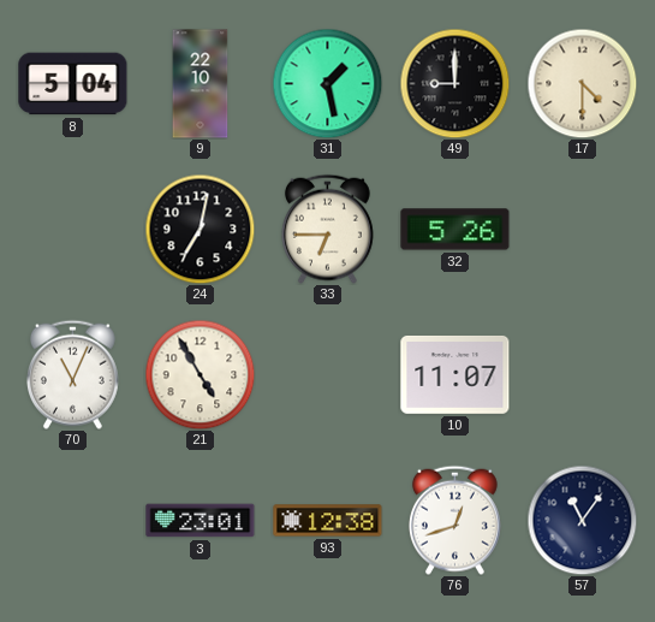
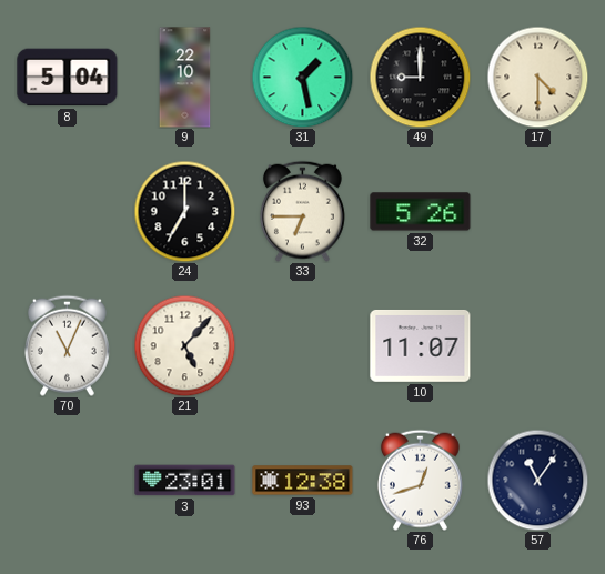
24: 7:02 -> 7:00 (184, 211)
21: 4:55 -> 5:07 (184, 345)
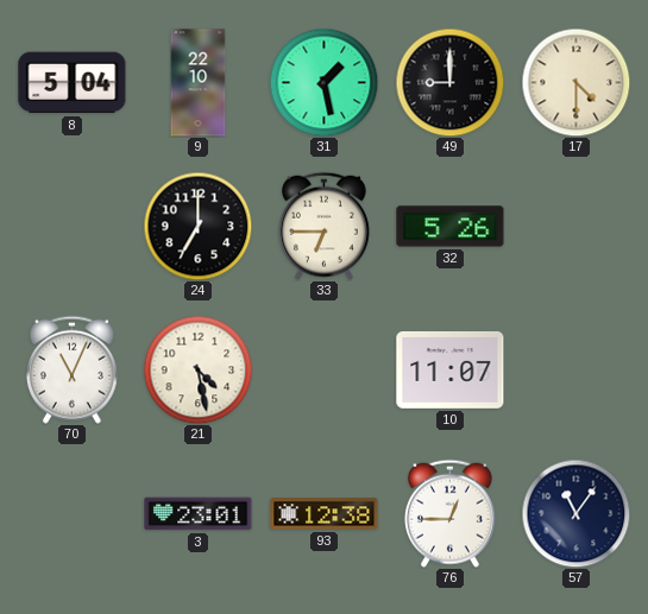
21: 5:07 -> 4:28 (197, 369)
76: 12:42 -> 12:45 (449, 513)
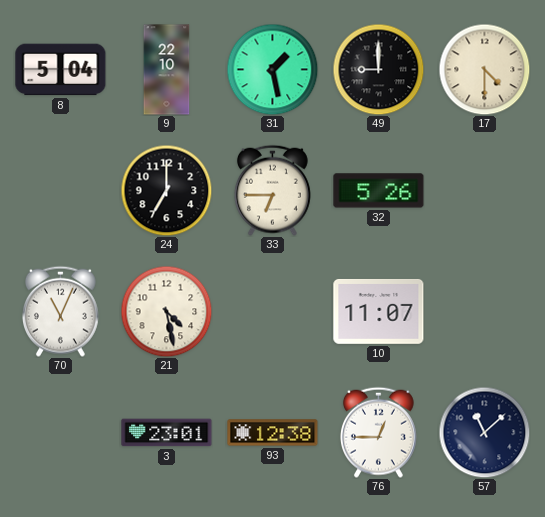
57: 11:06 -> 11:08 (484, 432)
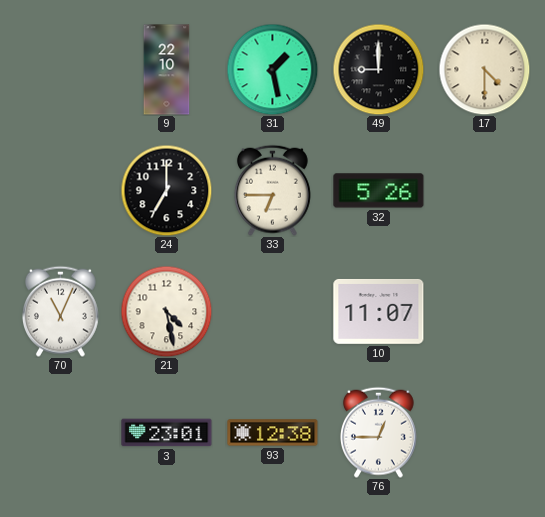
8: 5:04 -> none (61, 70)
57: 11:08 -> none (484, 432)
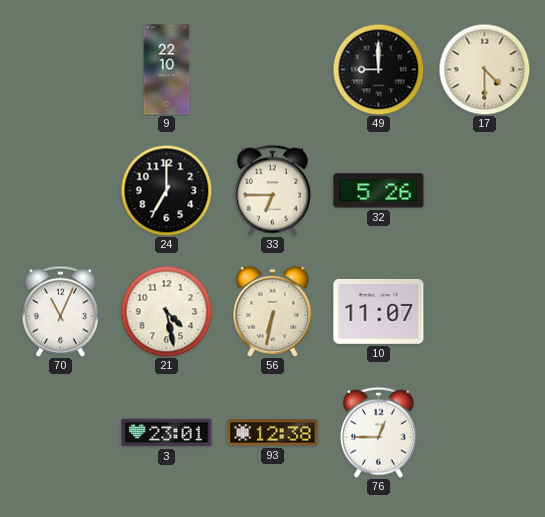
31: 1:28 -> none (272, 69)
56: none -> 6:32 (273, 311)
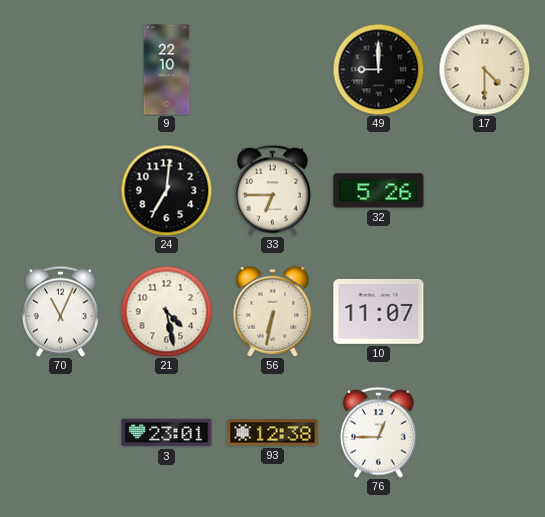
24: 7:00 -> 7:01 (166, 190)
